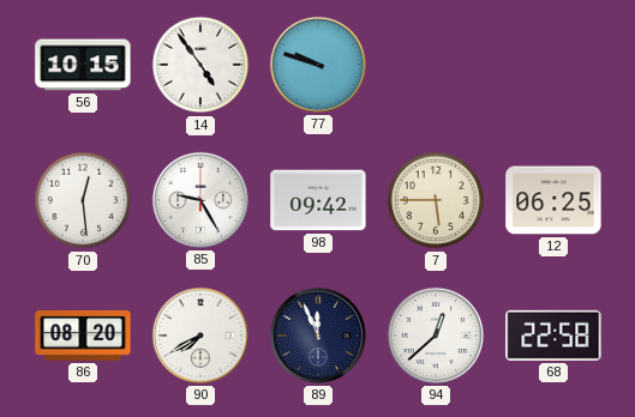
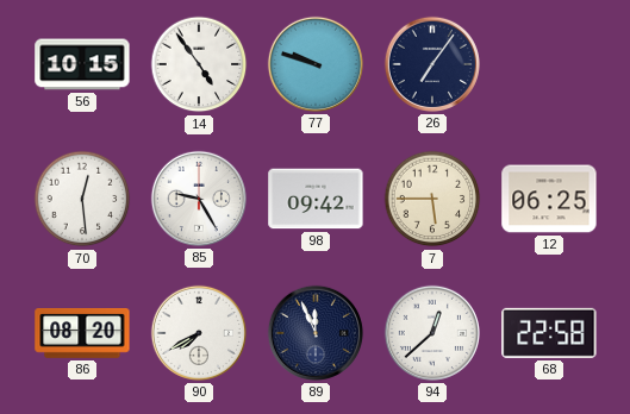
26: none -> 7:06 (432, 64)
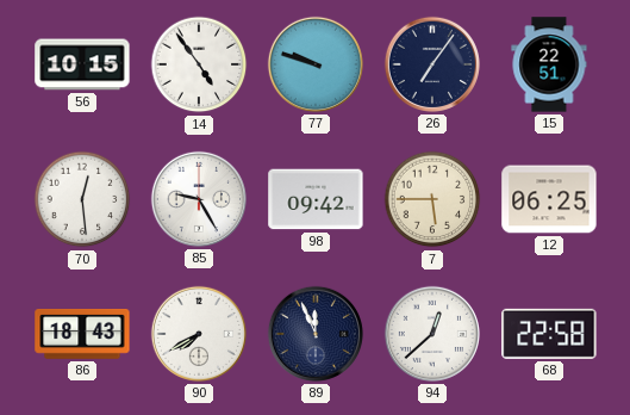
15: none -> 22:51 (549, 64)
86: 08:20 -> 18:43 (82, 335)
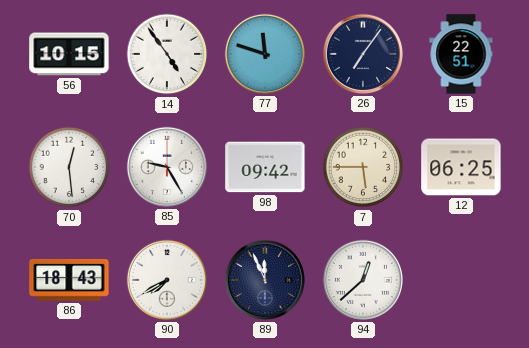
77: 9:48 -> 11:48 (265, 54)
68: 22:58 -> none (549, 334)
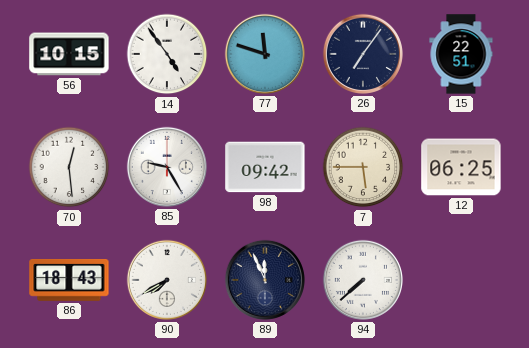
94: 12:38 -> 7:38 (363, 280)
